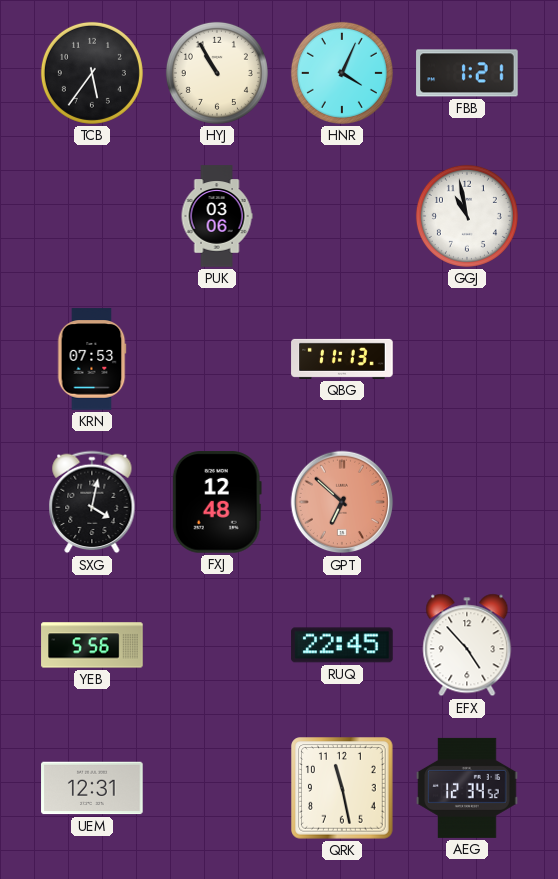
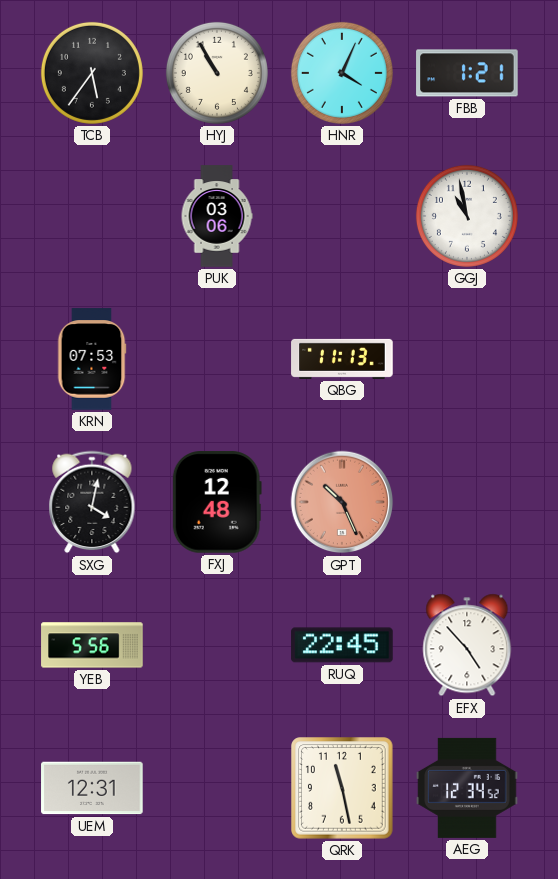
GPT: 6:52 -> 10:26 (342, 502)
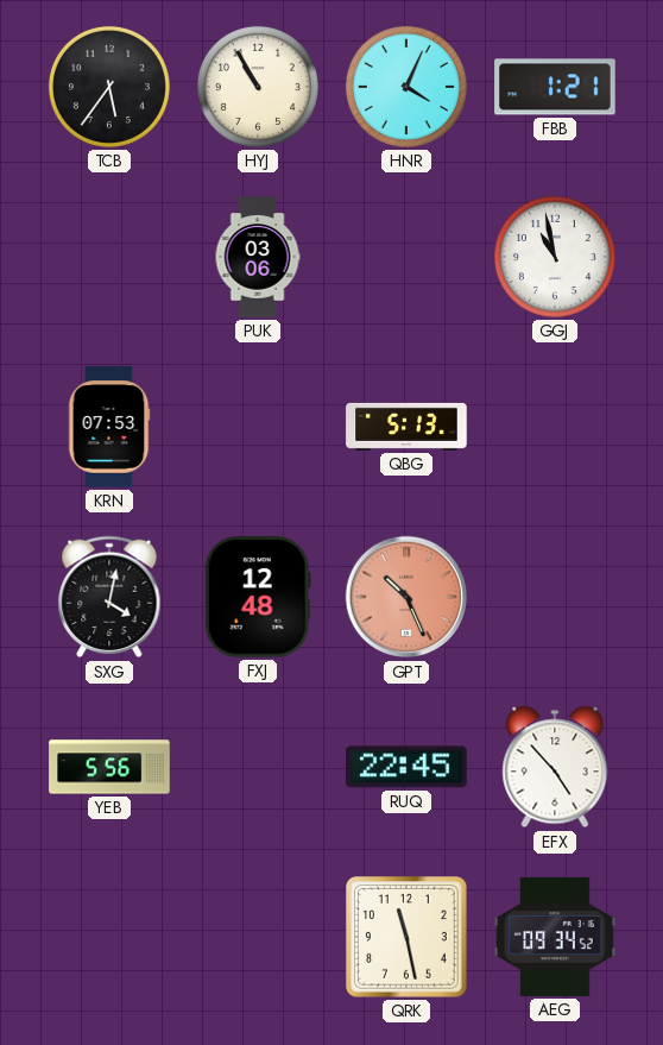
QBG: 11:13 -> 5:13 (406, 427)
UEM: 12:31 -> none (92, 788)
AEG: 12:34 -> 09:34 (555, 937)
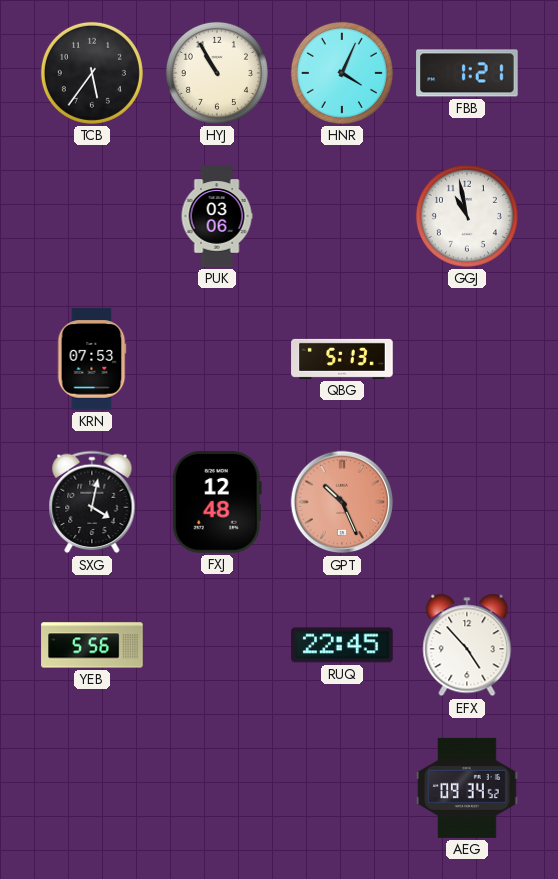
QRK: 11:28 -> none (406, 937)
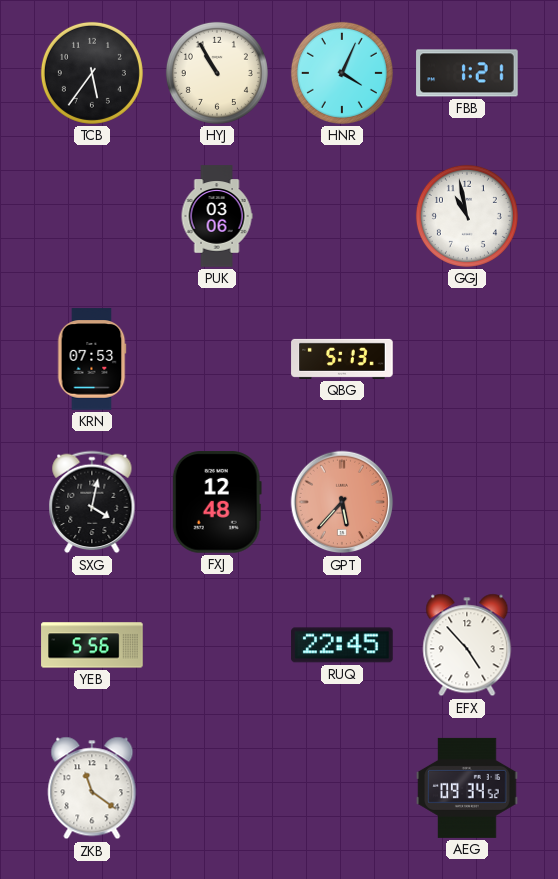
GPT: 10:26 -> 5:37 (342, 502)
ZKB: none -> 11:21 (92, 788)
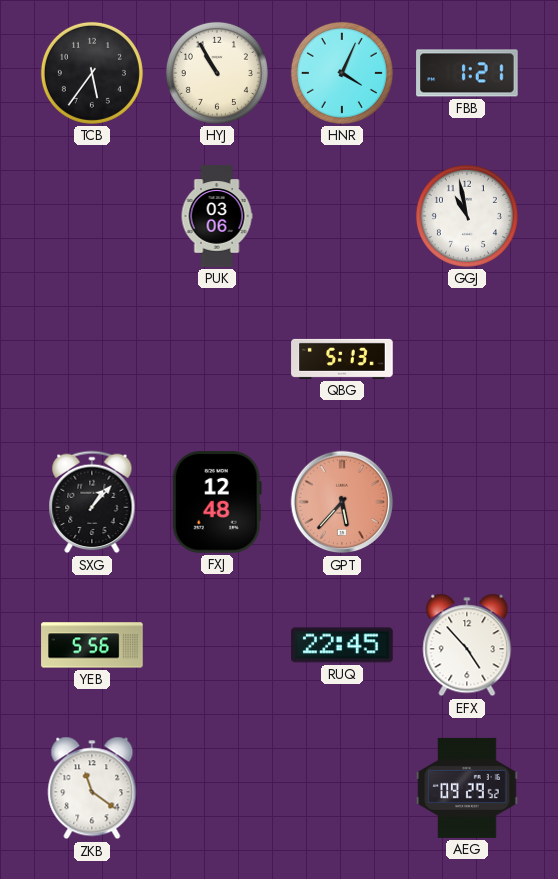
KRN: 07:53 -> none (92, 359)
SXG: 4:02 -> 1:07 (92, 502)
AEG: 09:34 -> 09:29 (467, 788)
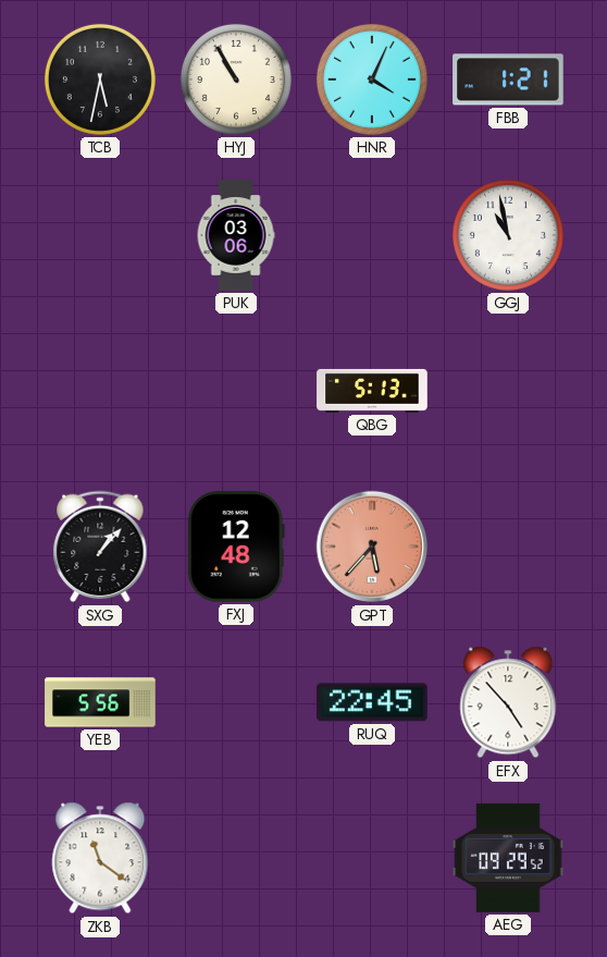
TCB: 5:36 -> 5:32 (100, 79)
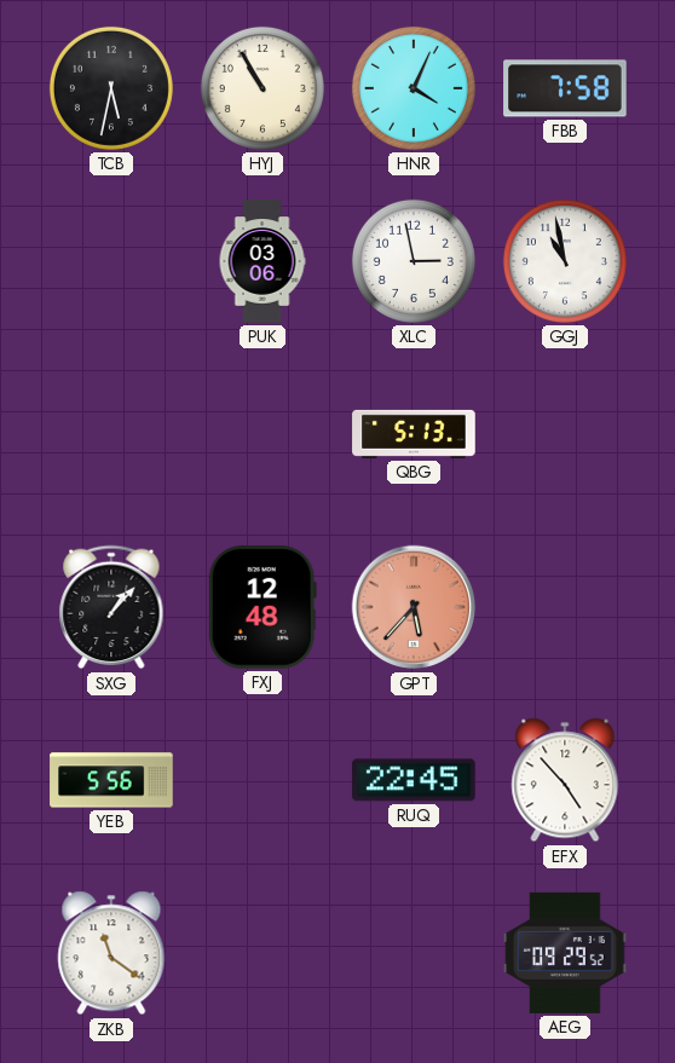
FBB: 1:21 -> 7:58 (565, 88)
XLC: none -> 2:58 (414, 261)
